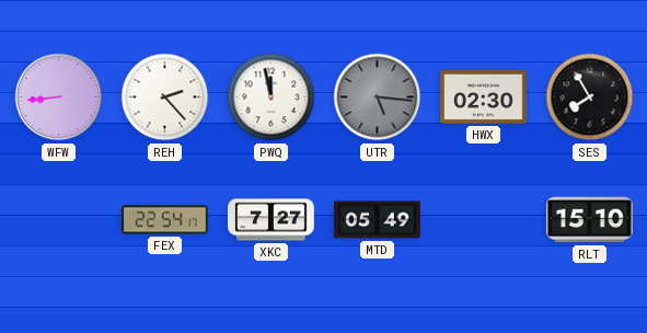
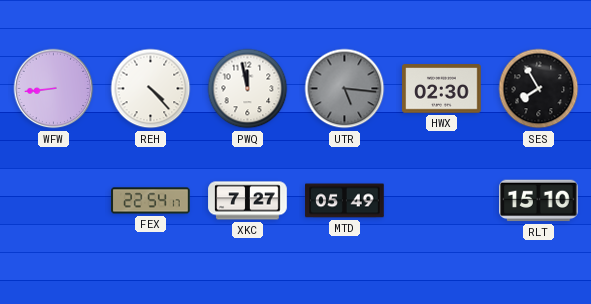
REH: 2:23 -> 4:23 (151, 89)
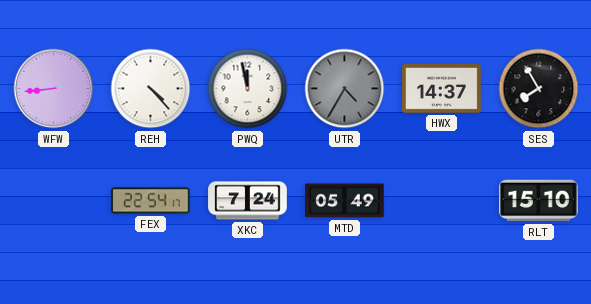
UTR: 5:16 -> 4:35 (345, 89)
HWX: 02:30 -> 14:37 (442, 89)
XKC: 7:27 -> 7:24 (248, 201)
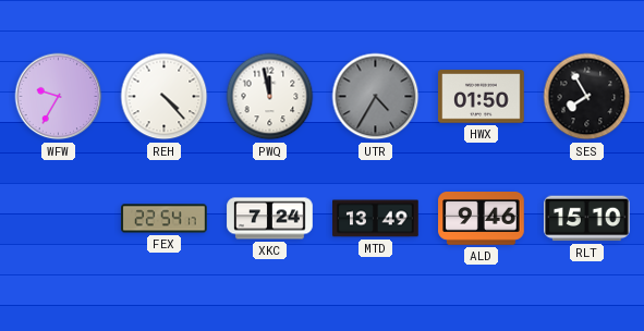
WFW: 8:44 -> 9:35 (59, 97)
HWX: 14:37 -> 01:50 (482, 97)
MTD: 05:49 -> 13:49 (376, 219)
ALD: none -> 9:46 (482, 219)
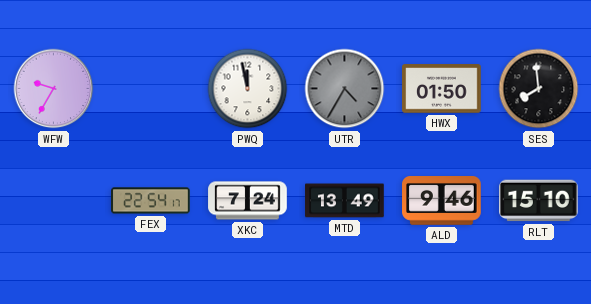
REH: 4:23 -> none (165, 97)
SES: 7:55 -> 7:59 (539, 89)
